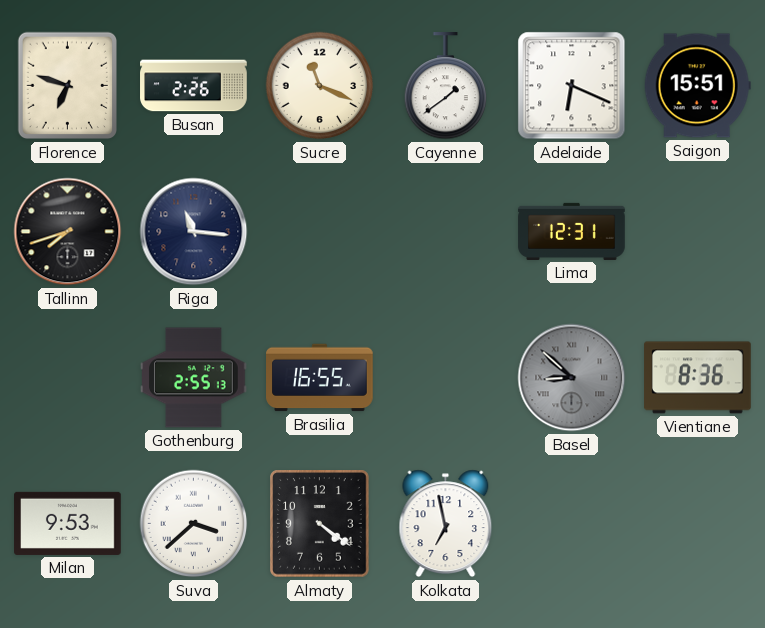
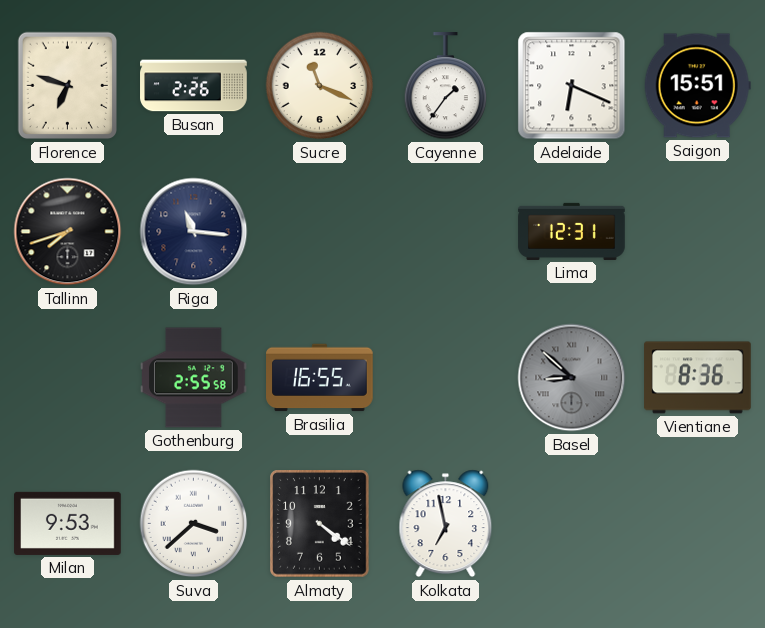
Cayenne: 1:39 -> 1:36 (446, 86)
Gothenburg: 2:55:13 -> 2:55:58 (194, 378)
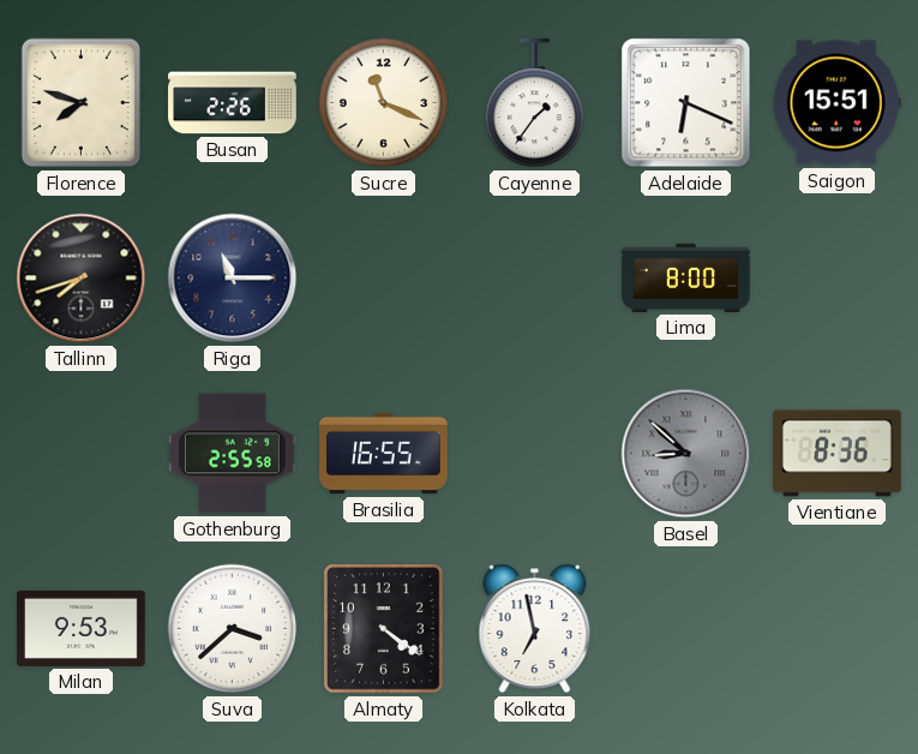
Florence: 6:48 -> 7:48 (80, 103)
Riga: 11:16 -> 11:15 (233, 279)
Lima: 12:31 -> 8:00 (686, 277)
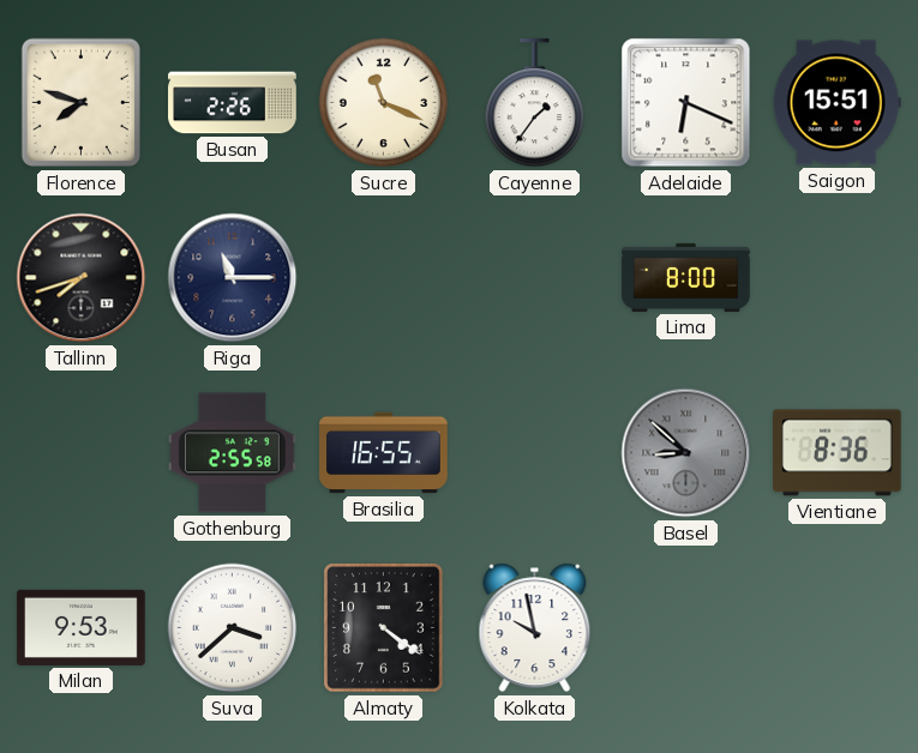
Kolkata: 6:58 -> 9:58 (535, 628)
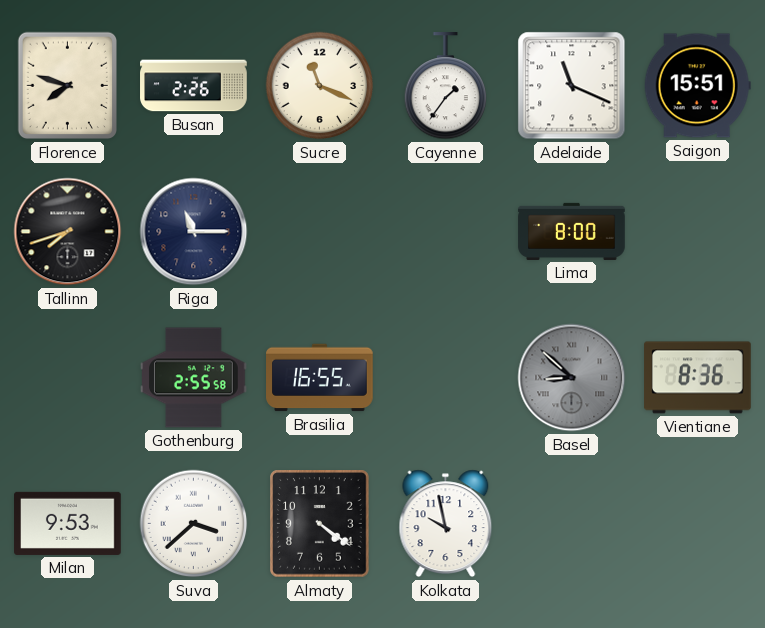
Adelaide: 6:19 -> 11:19 (572, 86)
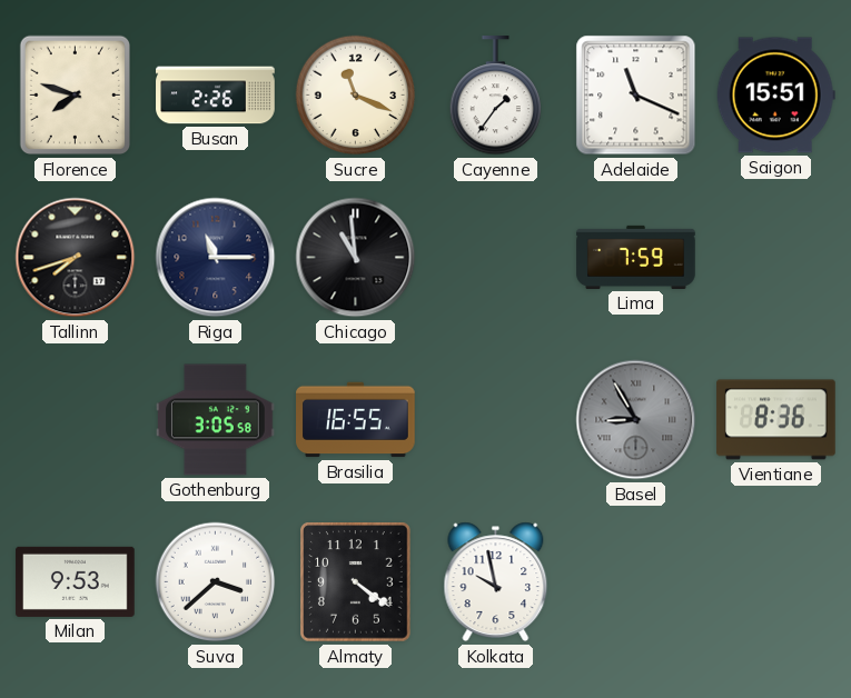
Chicago: none -> 10:59 (356, 258)
Lima: 8:00 -> 7:59 (636, 257)
Gothenburg: 2:55 -> 3:05 (216, 420)
Basel: 8:52 -> 8:55 (636, 420)
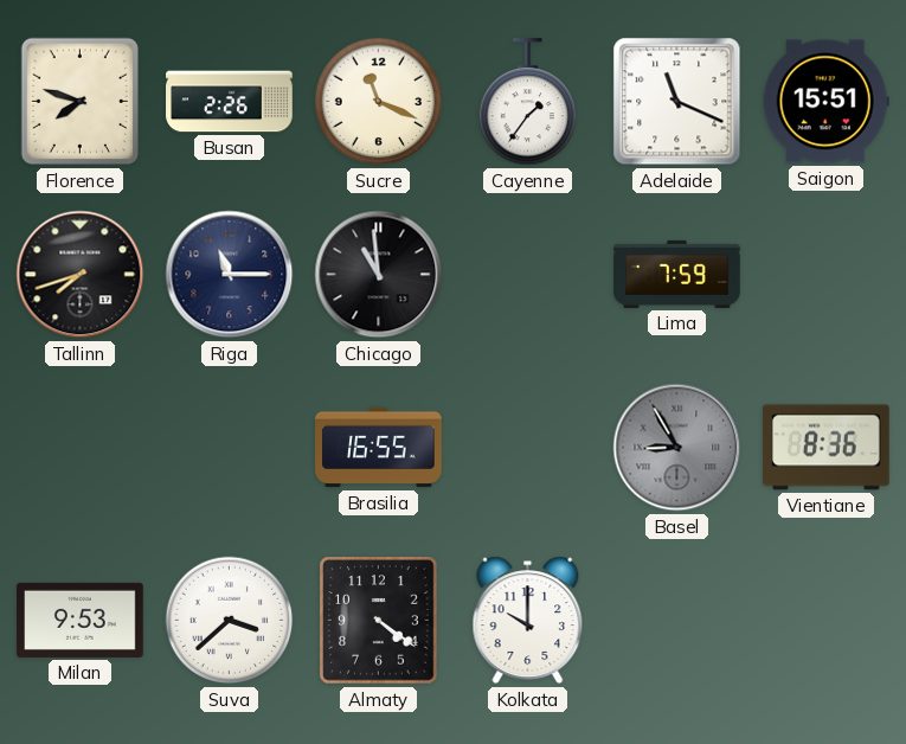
Gothenburg: 3:05 -> none (216, 420)
Kolkata: 9:58 -> 10:00 (528, 621)
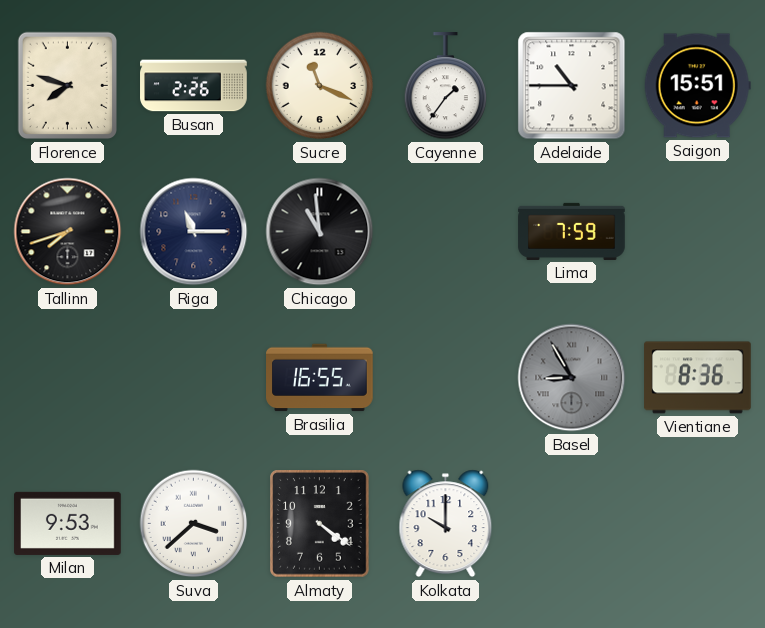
Adelaide: 11:19 -> 10:45 (572, 86)
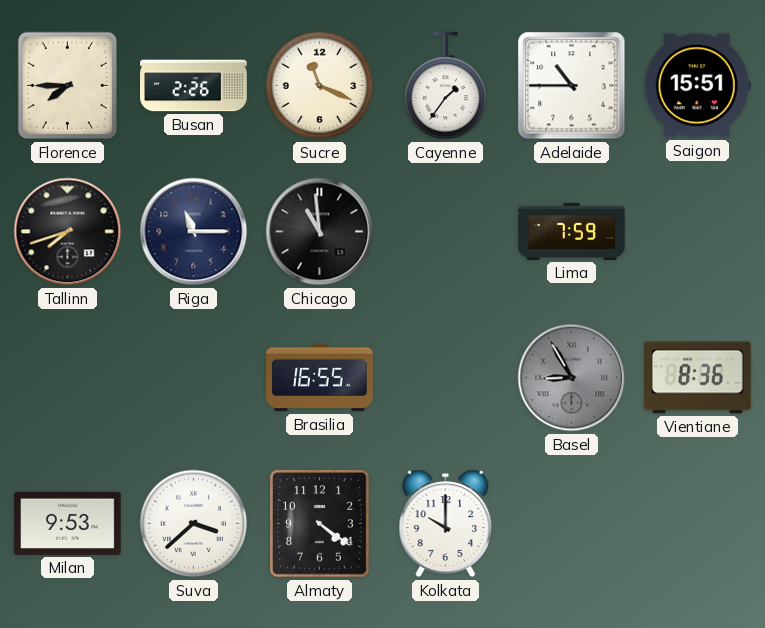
Florence: 7:48 -> 7:45 (67, 86)
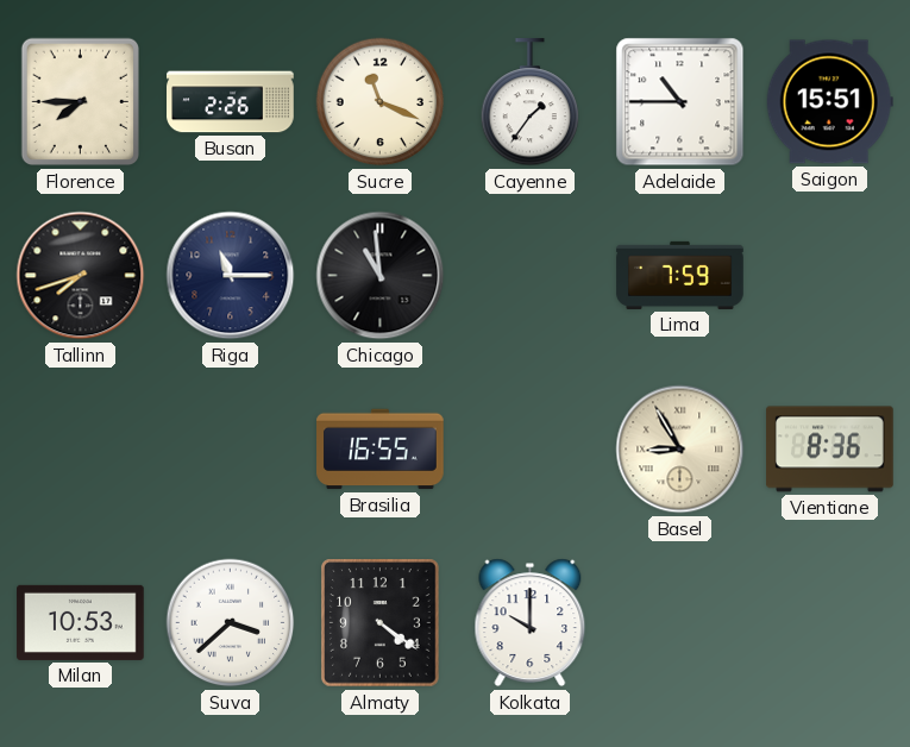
Basel dial: grey -> cream (680, 450)
Milan: 9:53 -> 10:53 (81, 622)
